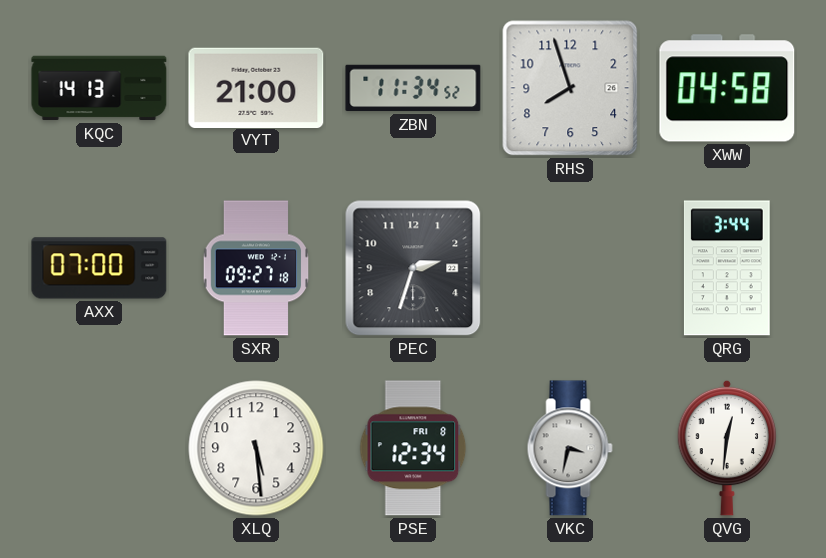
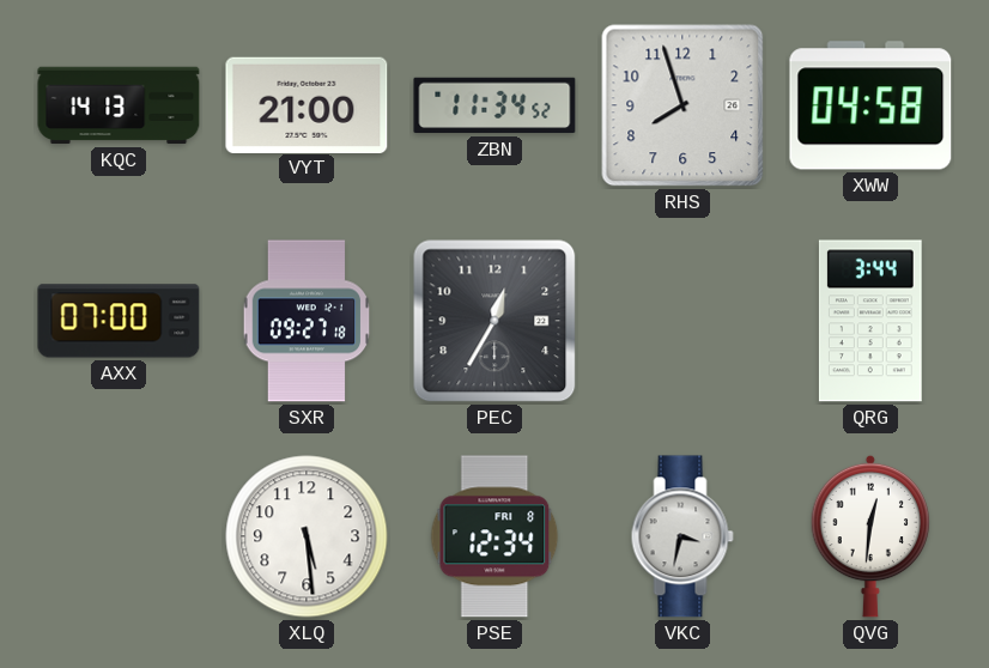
PEC: 2:33 -> 12:35 (494, 321)
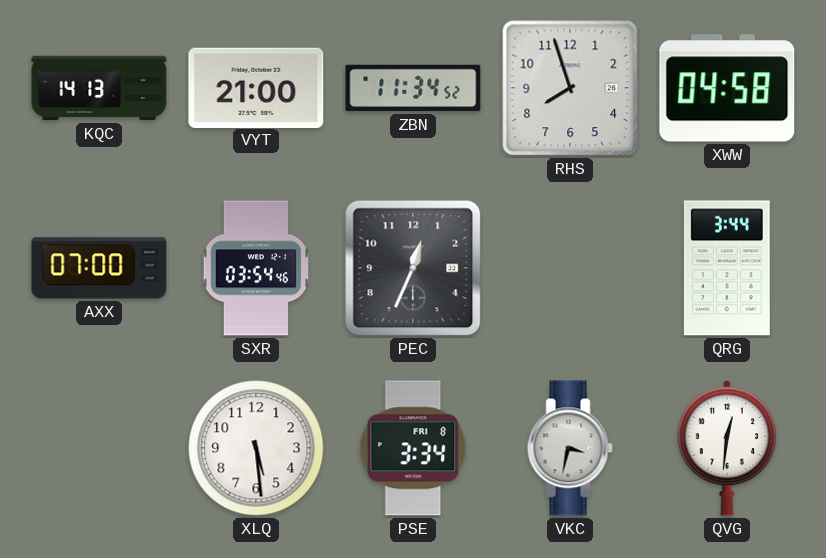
SXR: 09:27 -> 03:54 (256, 268)
PEC: 12:35 -> 12:34 (413, 268)
PSE: 12:34 -> 3:34 (413, 448)
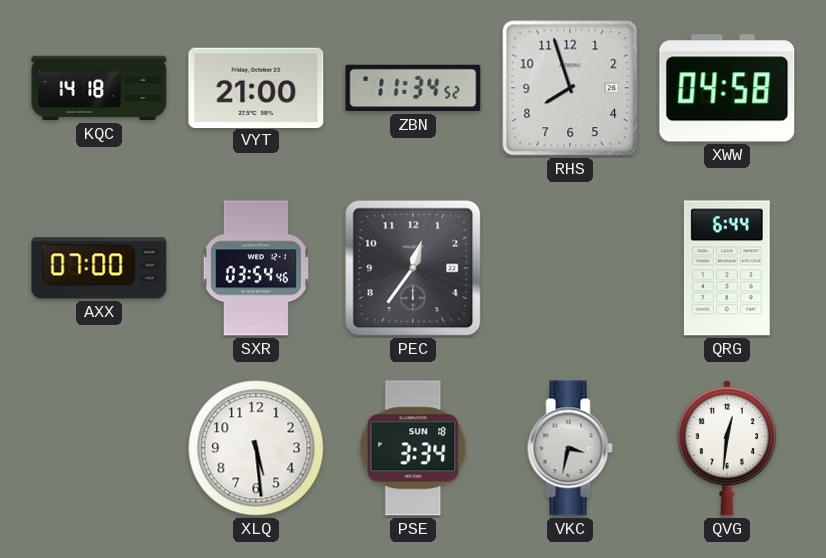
KQC: 14:13 -> 14:18 (99, 88)
PEC: 12:34 -> 12:36 (413, 268)
QRG: 3:44 -> 6:44 (727, 268)
PSE date: FRI 8 -> SUN 18 (413, 448)
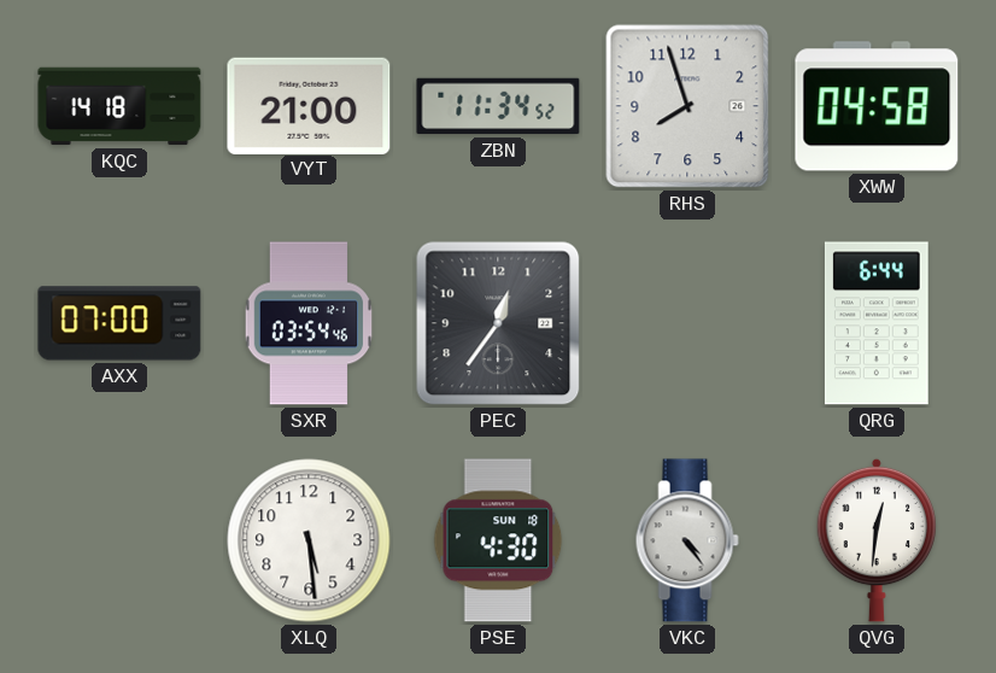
PSE: 3:34 -> 4:30 (498, 540)
VKC: 3:32 -> 4:24 (687, 540)
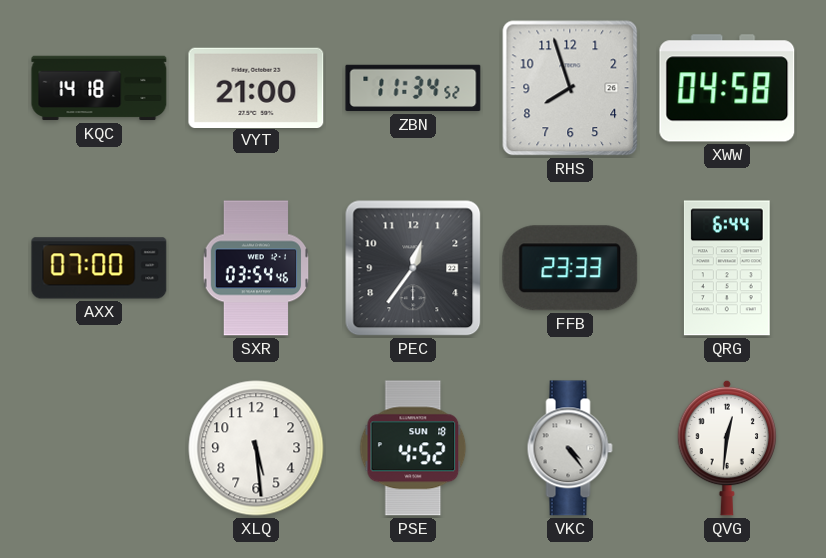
FFB: none -> 23:33 (570, 268)
PSE: 4:30 -> 4:52 (413, 448)
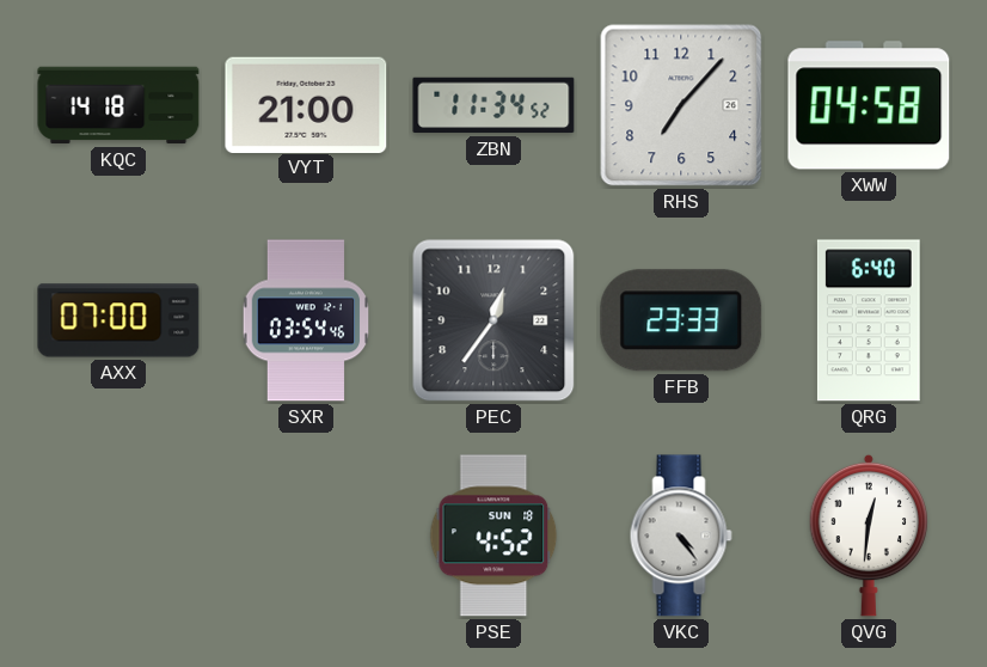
RHS: 7:57 -> 7:07 (681, 105)
QRG: 6:44 -> 6:40 (869, 320)
XLQ: 5:29 -> none (256, 448)
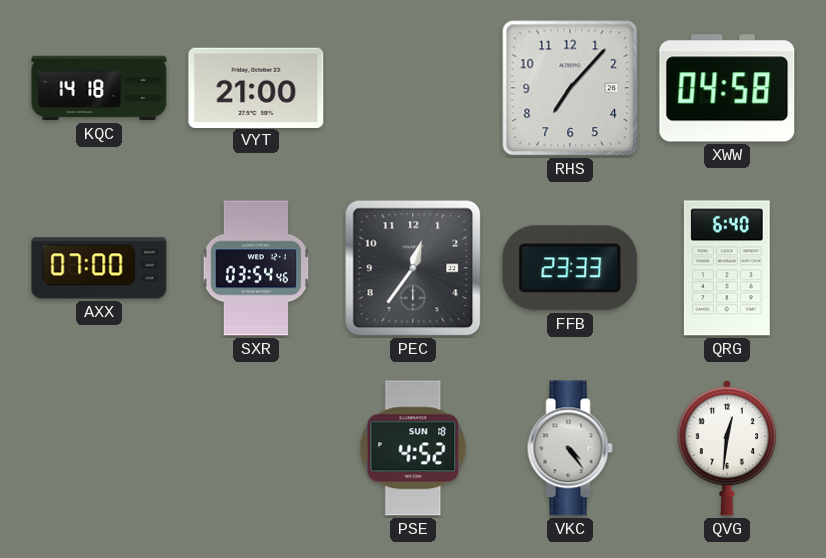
ZBN: 11:34 -> none (493, 105)
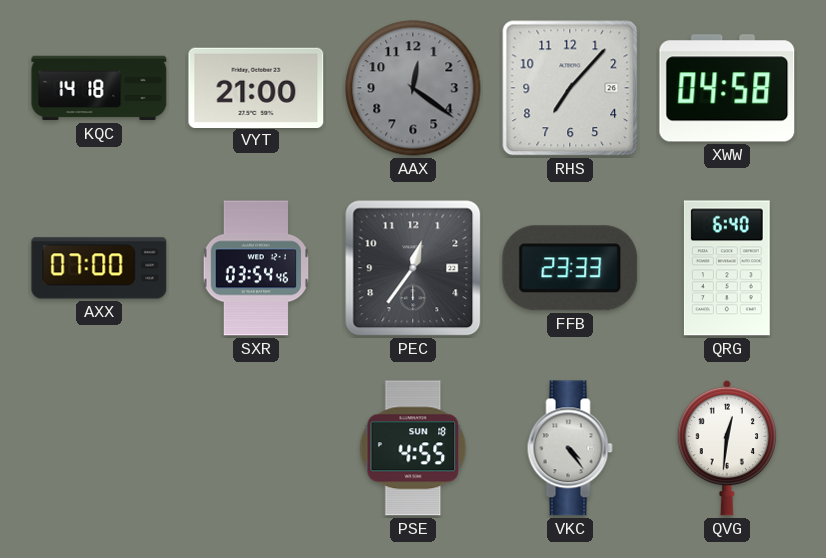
AAX: none -> 12:21 (413, 88)
PSE: 4:52 -> 4:55 (413, 448)
